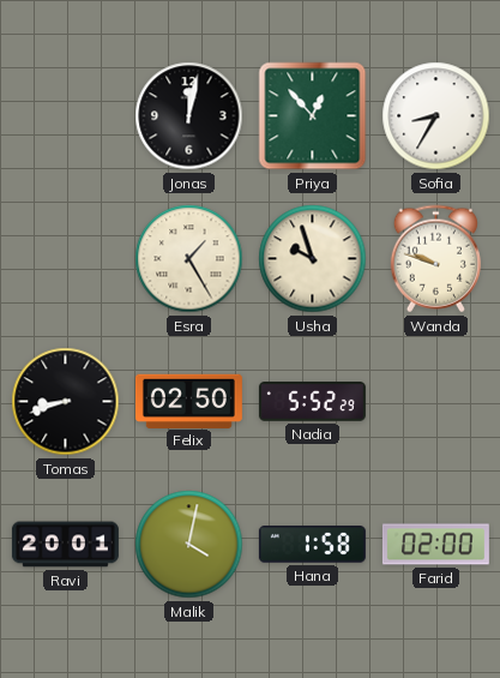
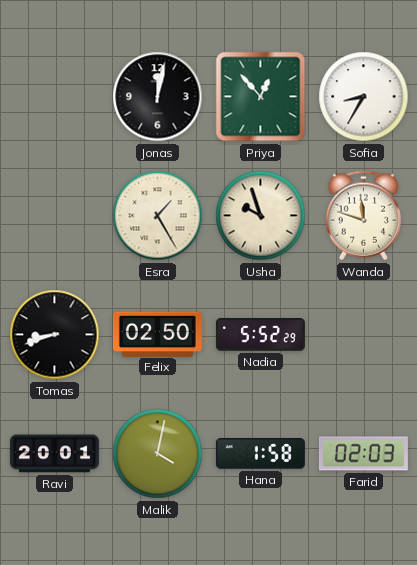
Wanda: 9:48 -> 11:48 (363, 216)
Farid: 02:00 -> 02:03 (363, 454)
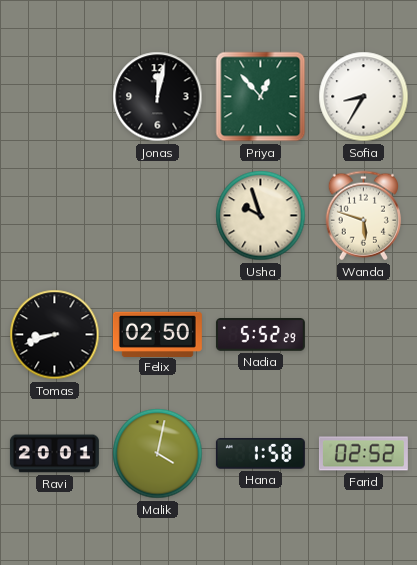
Esra: 1:25 -> none (158, 216)
Wanda: 11:48 -> 5:48 (363, 216)
Farid: 02:03 -> 02:52 (363, 454)
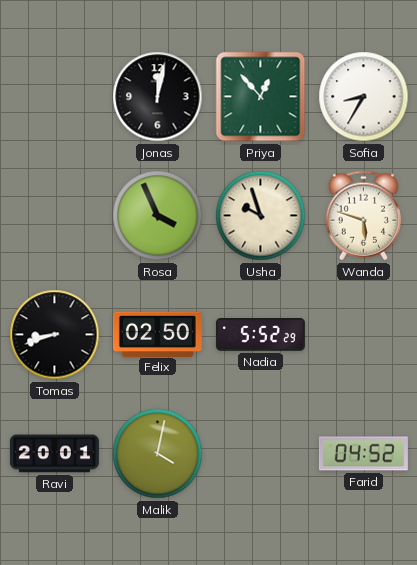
Rosa: none -> 3:56 (158, 216)
Hana: 1:58 -> none (260, 454)
Farid: 02:52 -> 04:52 (363, 454)
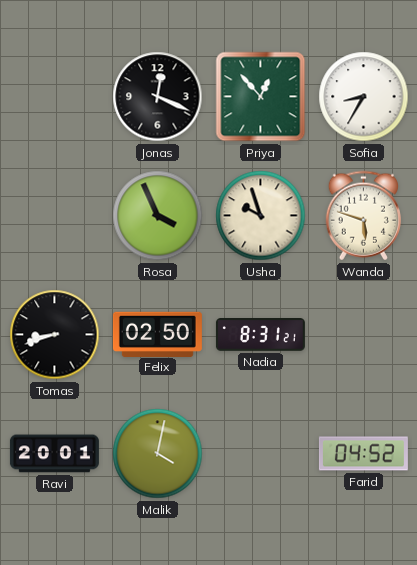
Jonas: 12:02 -> 12:19 (158, 97)
Nadia: 5:52 -> 8:31 (260, 335)
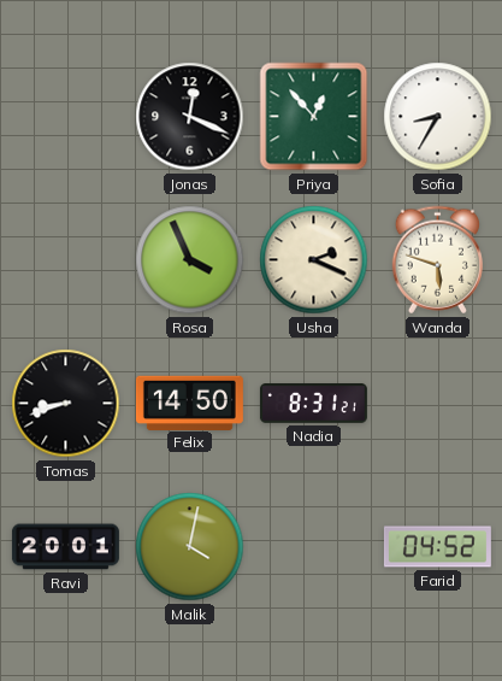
Usha: 9:57 -> 2:19 (314, 260)
Felix: 02:50 -> 14:50 (189, 403)
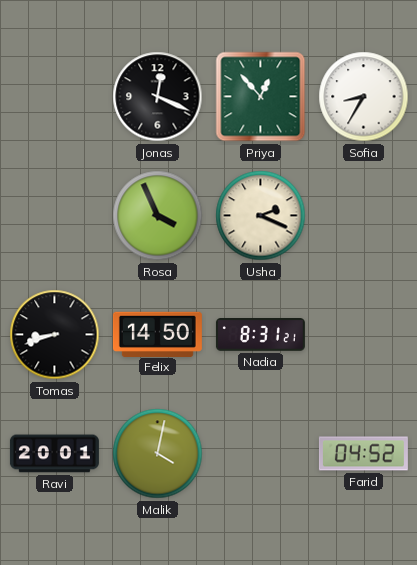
Wanda: 5:48 -> none (437, 260)
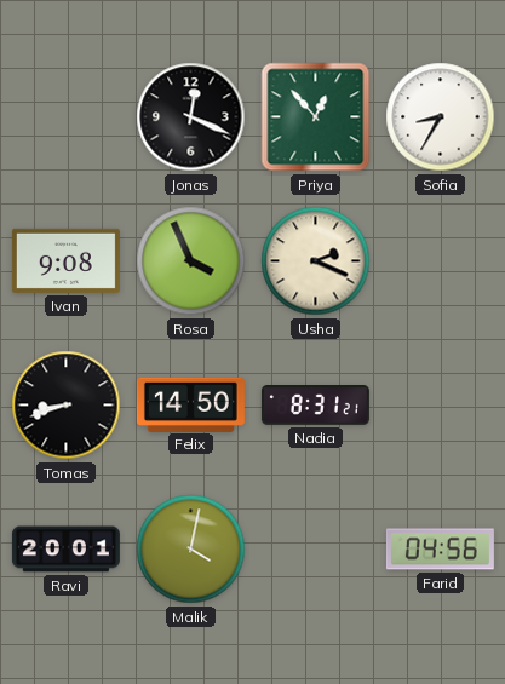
Ivan: none -> 9:08 (65, 260)
Farid: 04:52 -> 04:56 (440, 550)
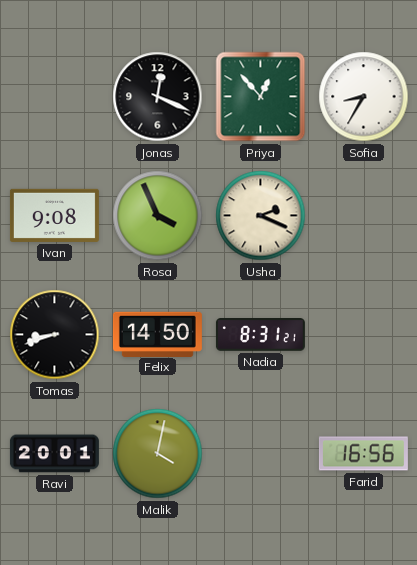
Farid: 04:56 -> 16:56 (363, 454)
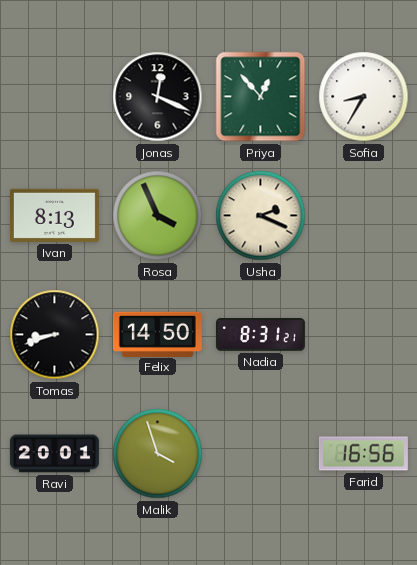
Ivan: 9:08 -> 8:13 (54, 215)
Malik: 4:02 -> 3:57 (158, 454)
